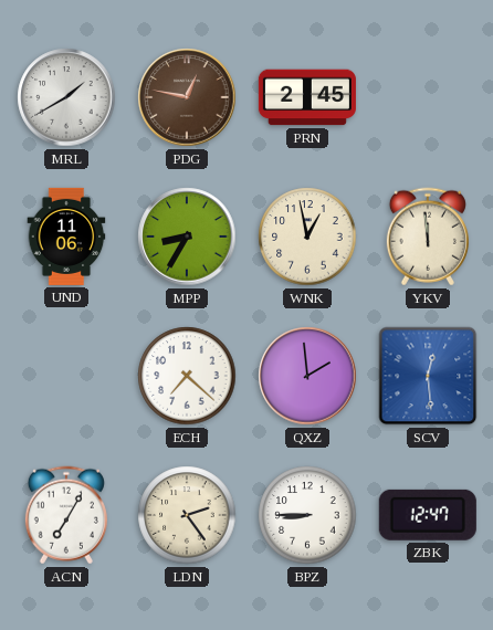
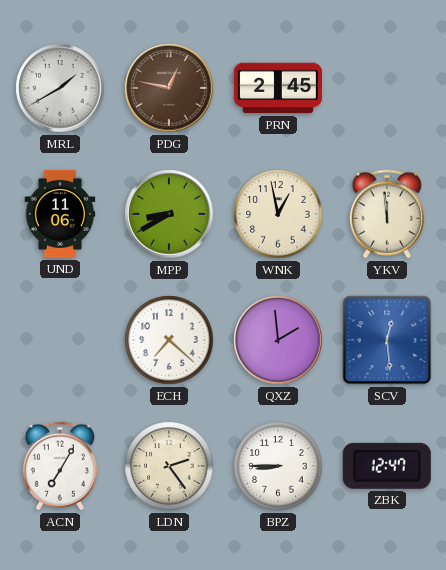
MPP: 8:35 -> 8:40 (169, 214)
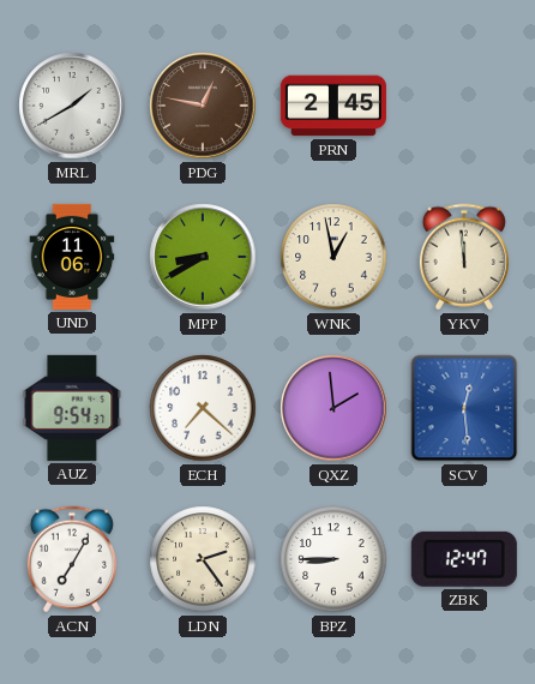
AUZ: none -> 9:54 (72, 408)
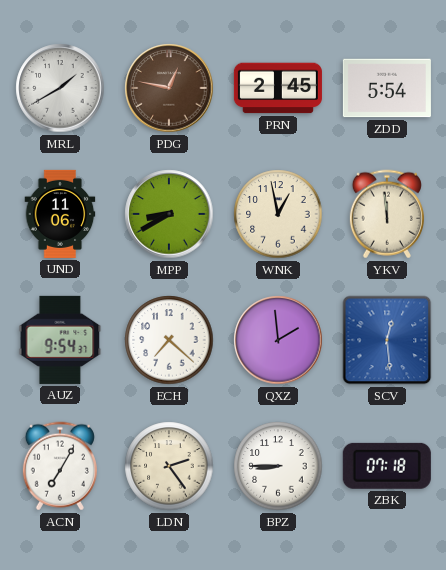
ZDD: none -> 5:54 (387, 88)
ZBK: 12:47 -> 07:18 (387, 466)
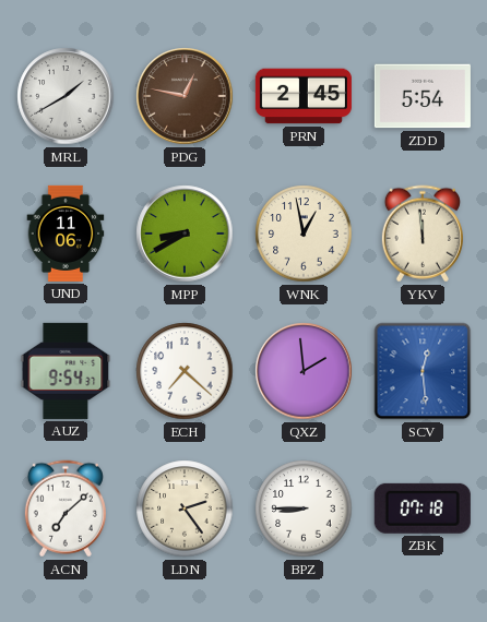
ACN: 7:05 -> 7:08 (66, 509)
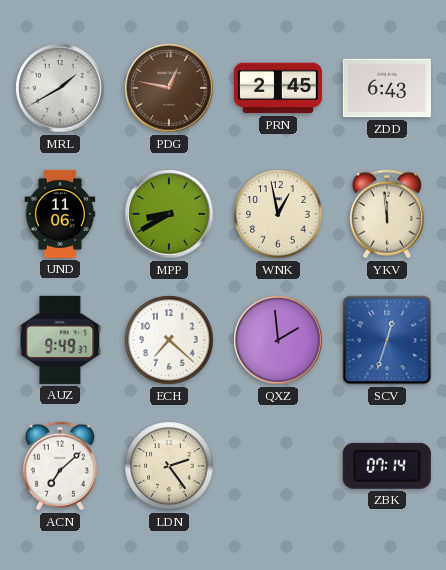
ZDD: 5:54 -> 6:43 (387, 88)
AUZ: 9:54 -> 9:49 (60, 340)
SCV: 12:29 -> 12:33 (387, 340)
BPZ: 8:45 -> none (304, 509)
ZBK: 07:18 -> 07:14 (387, 466)
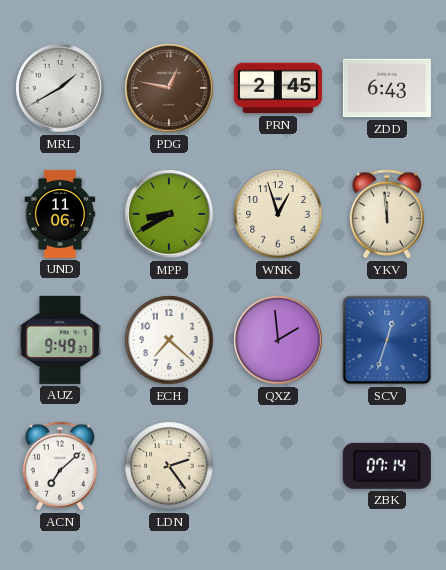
WNK: 12:58 -> 12:57 (278, 214)
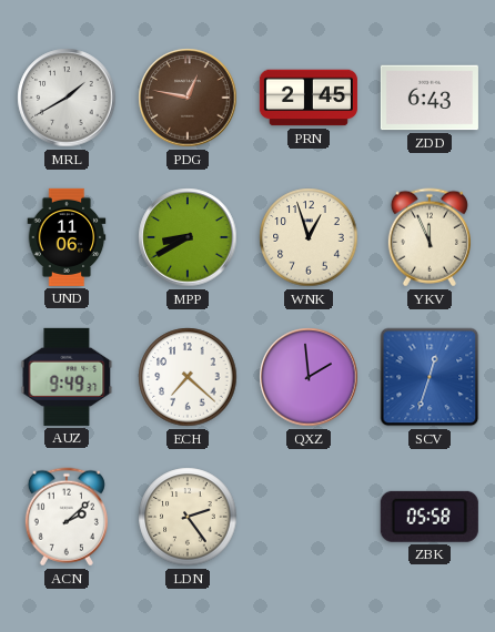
YKV: 11:59 -> 11:56 (430, 237)
ACN: 7:08 -> 2:08 (67, 517)
ZBK: 07:14 -> 05:58 (430, 517)
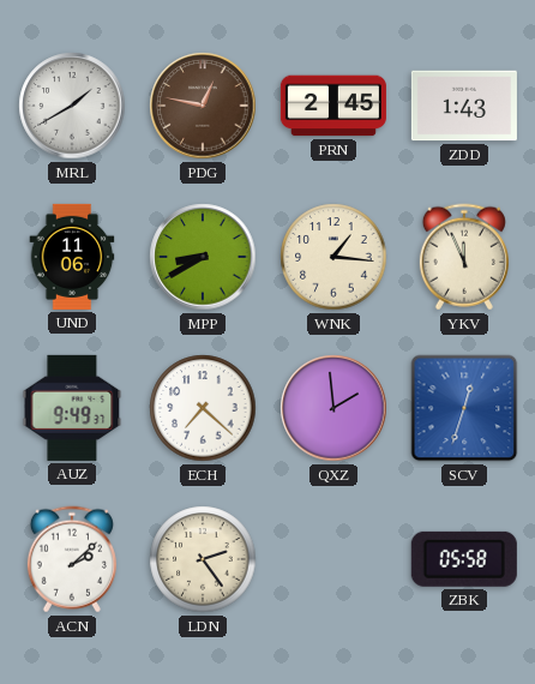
ZDD: 6:43 -> 1:43 (464, 106)
WNK: 12:57 -> 1:16 (333, 257)
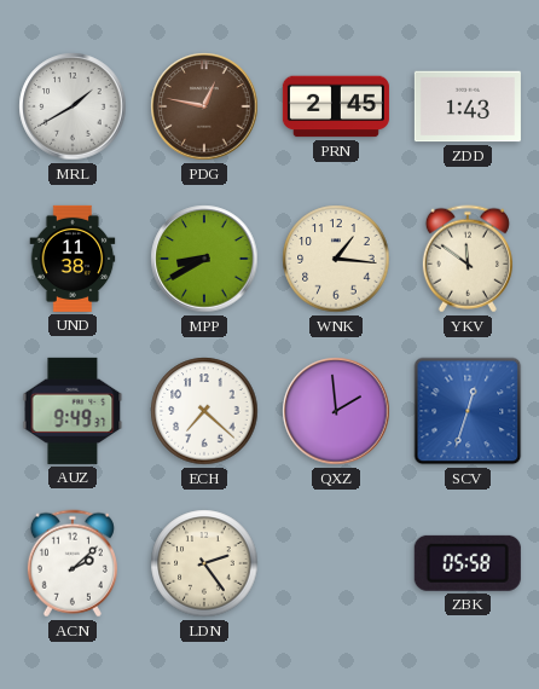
UND: 11:06 -> 11:38 (73, 259)
YKV: 11:56 -> 11:51 (468, 259)
